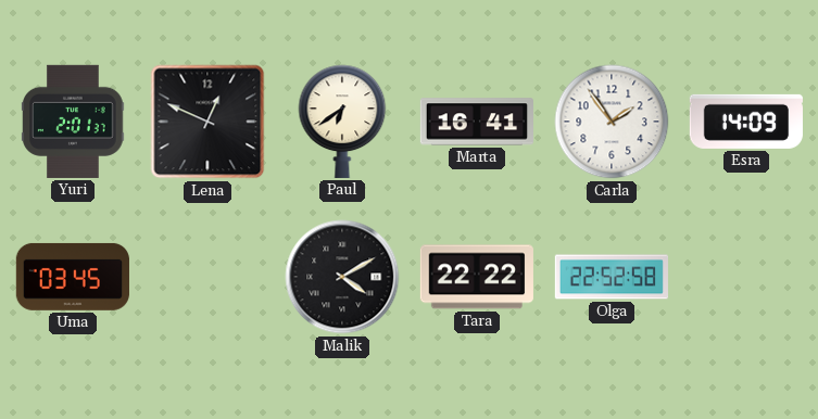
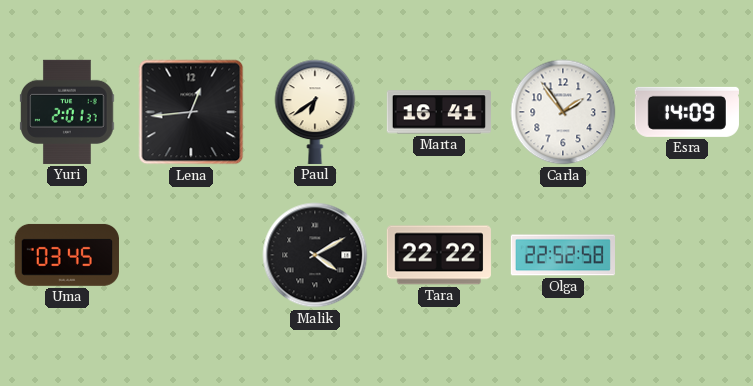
Lena: 12:49 -> 12:44 (191, 112)
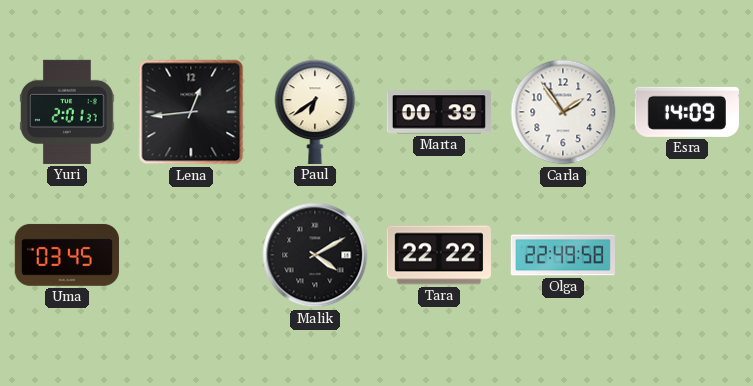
Marta: 16:41 -> 00:39 (439, 112)
Olga: 22:52 -> 22:49 (562, 255)
